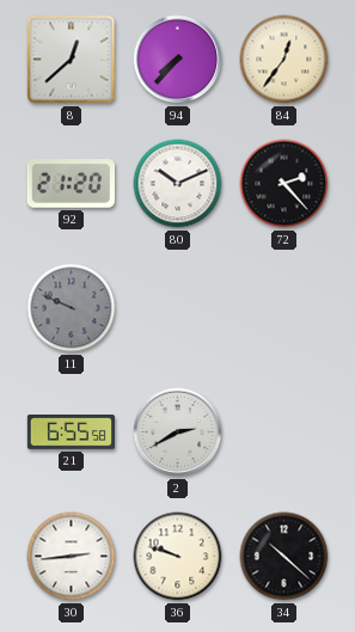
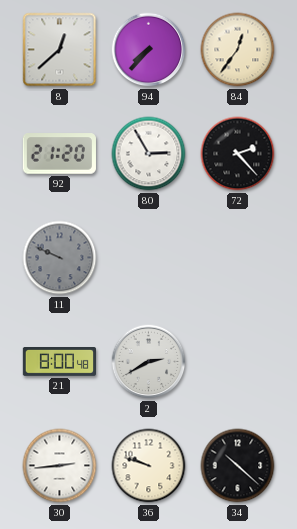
80: 10:11 -> 2:55 (149, 154)
21: 6:55 -> 8:00 (59, 362)
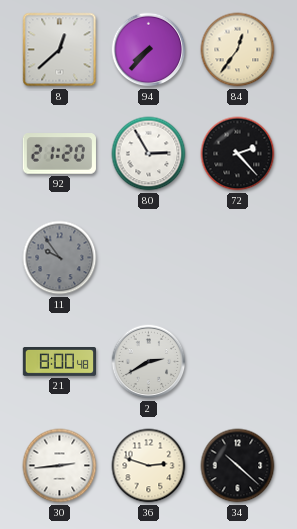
11: 9:49 -> 9:54 (60, 258)
36: 9:48 -> 2:48 (149, 466)
